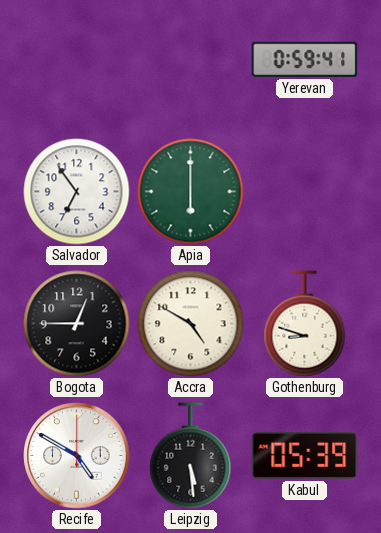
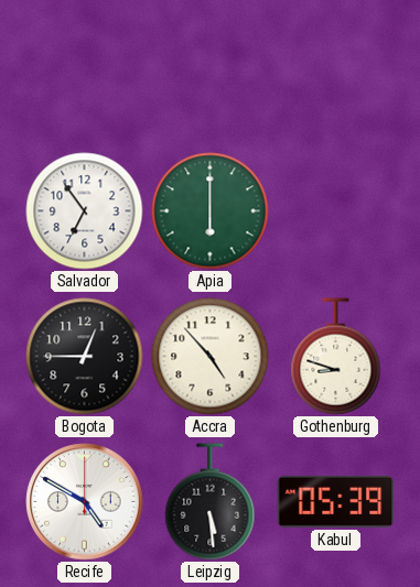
Yerevan: 0:59 -> none (305, 59)
Accra: 4:50 -> 4:53 (211, 357)
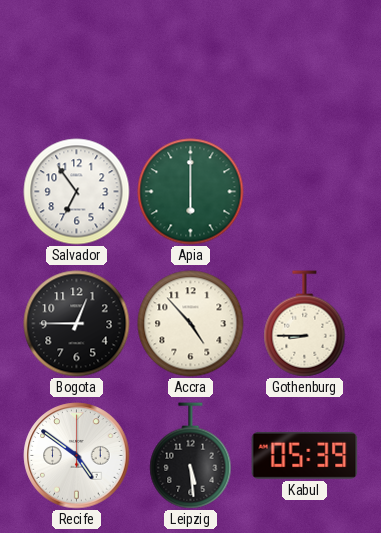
Gothenburg: 8:48 -> 8:45 (305, 324)
Recife: 4:50 -> 4:51 (77, 456)
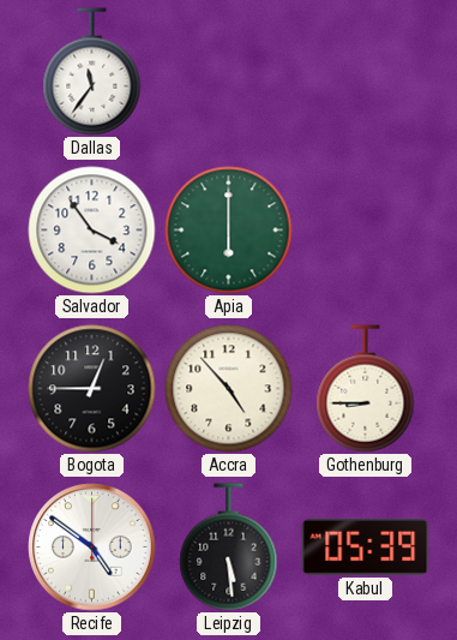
Dallas: none -> 11:36 (92, 72)
Salvador: 6:54 -> 3:54 (92, 231)
